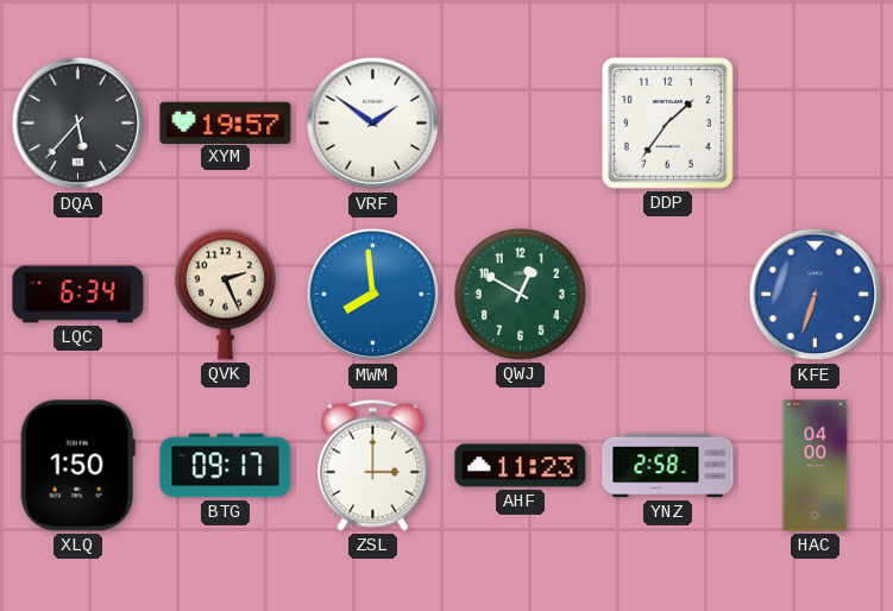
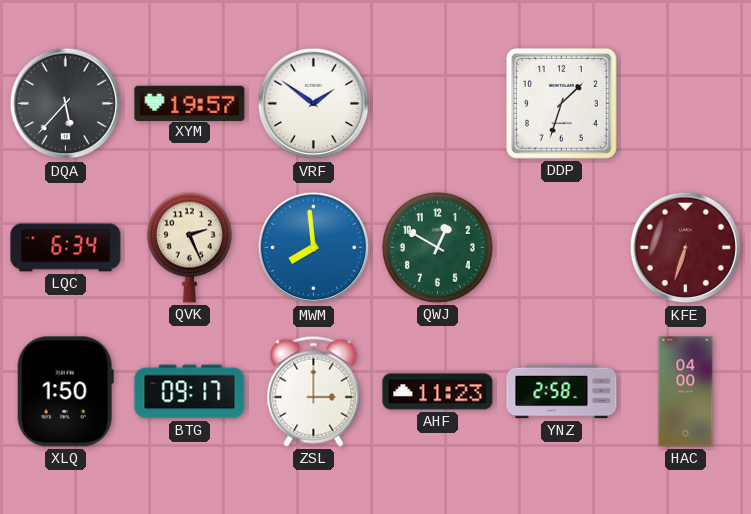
DDP: 1:36 -> 1:33 (562, 104)
KFE dial: blue -> burgundy (686, 248)
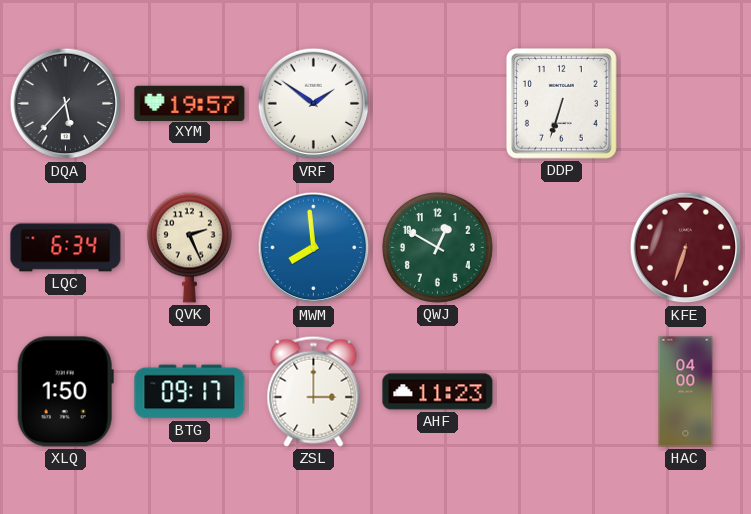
DDP: 1:33 -> 6:33 (562, 104)
YNZ: 2:58 -> none (562, 392)
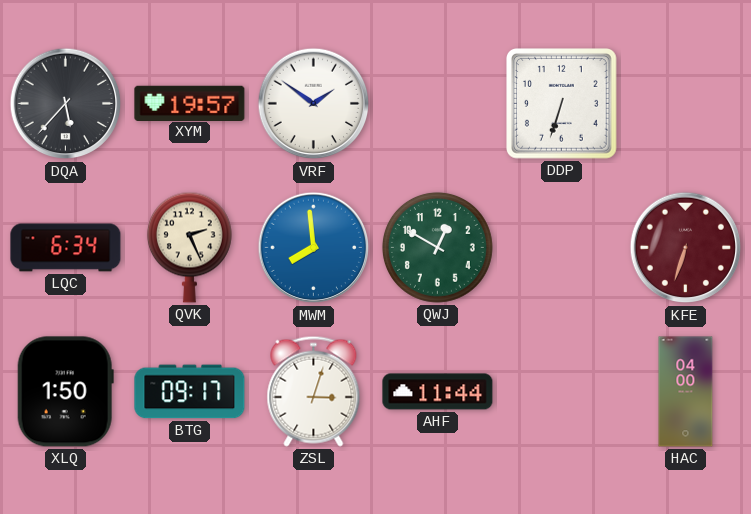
ZSL: 3:00 -> 3:03 (314, 391)
AHF: 11:23 -> 11:44 (438, 392)
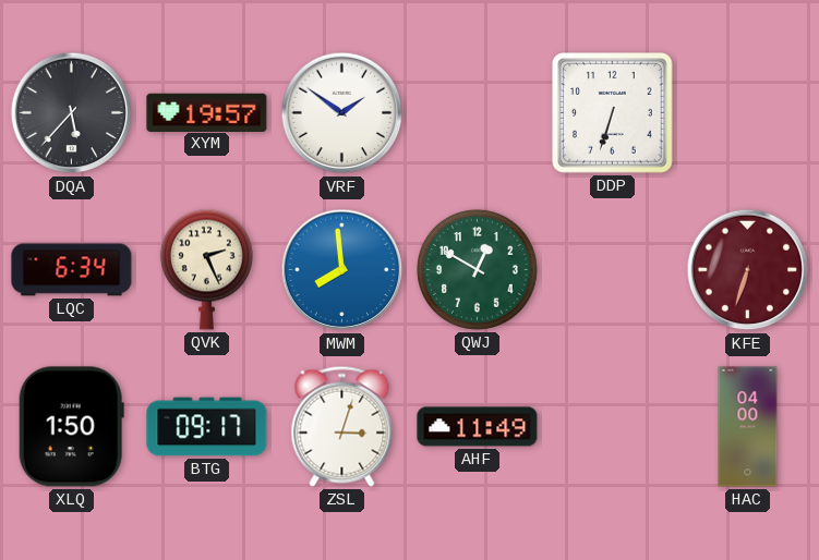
AHF: 11:44 -> 11:49 (478, 427)
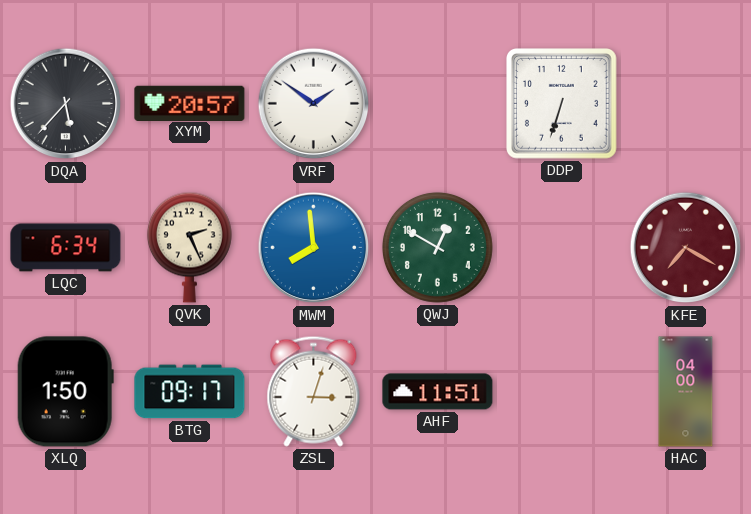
XYM: 19:57 -> 20:57 (190, 103)
KFE: 6:33 -> 7:20 (686, 248)
AHF: 11:49 -> 11:51 (438, 392)
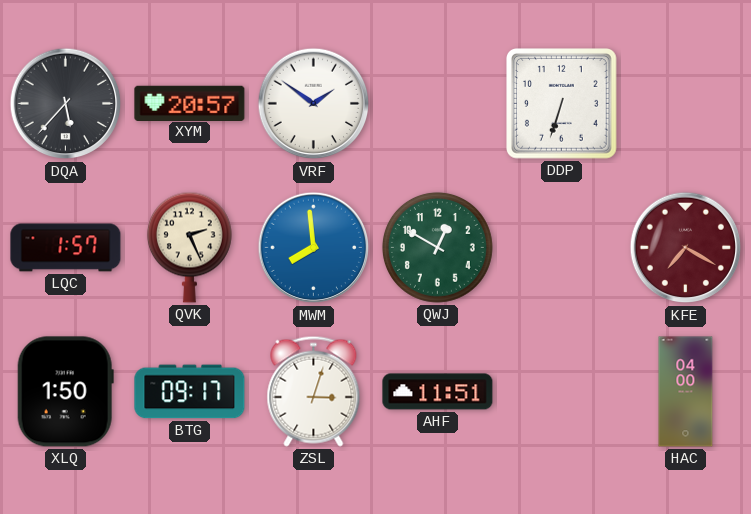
LQC: 6:34 -> 1:57 (66, 248)
